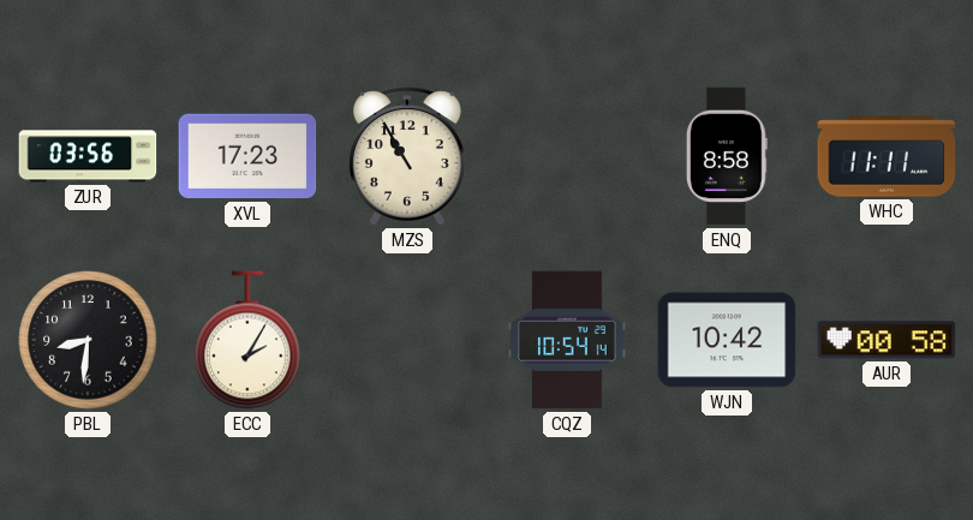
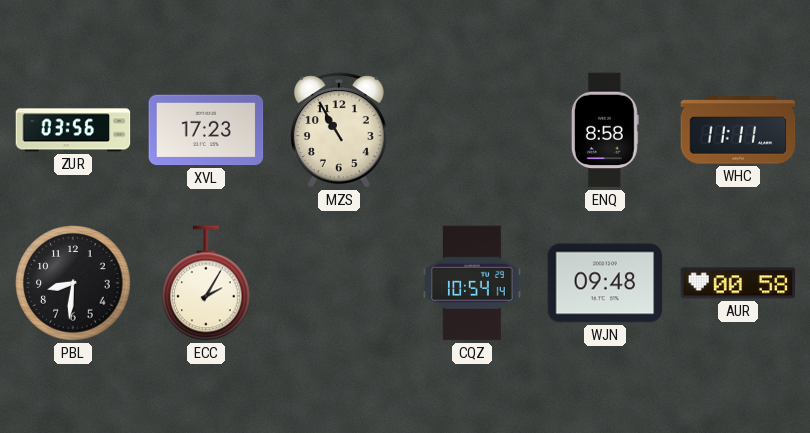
WJN: 10:42 -> 09:48 (605, 283)
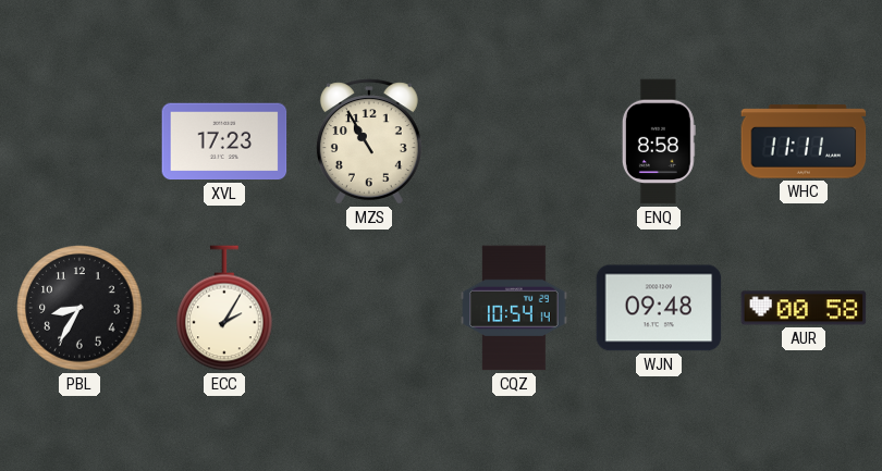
ZUR: 03:56 -> none (73, 130)
PBL: 8:31 -> 8:35 (79, 308)
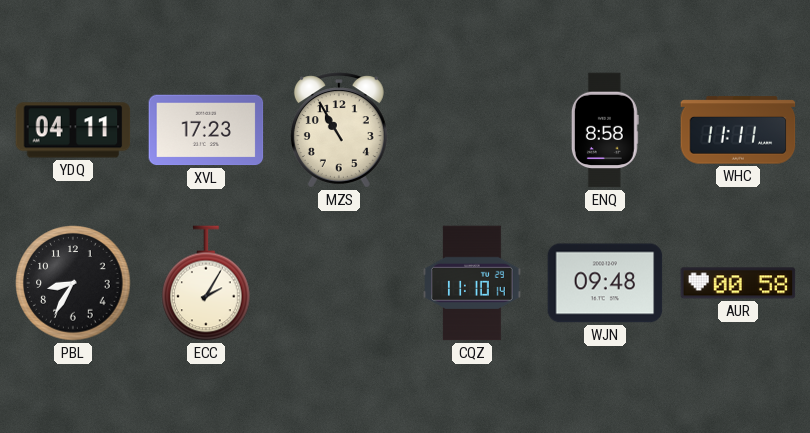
YDQ: none -> 04:11 (73, 130)
CQZ: 10:54 -> 11:10 (472, 283)
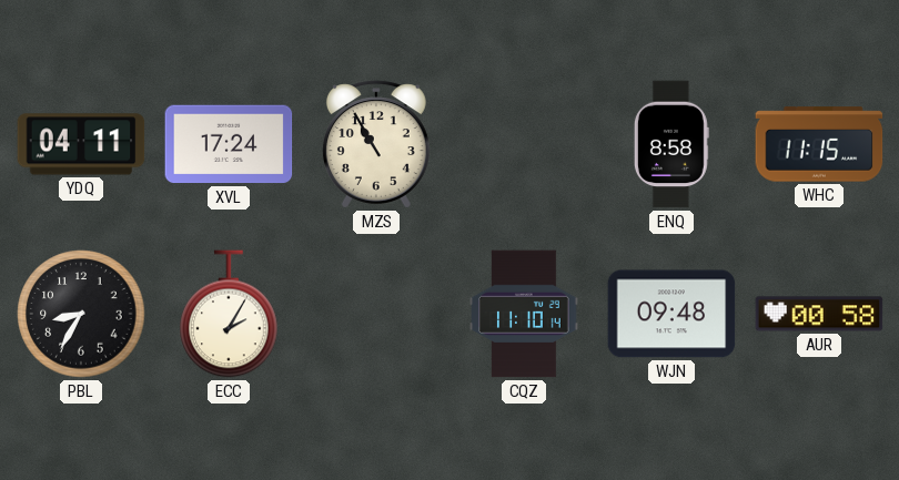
XVL: 17:23 -> 17:24 (229, 144)
WHC: 11:11 -> 11:15 (819, 144)
